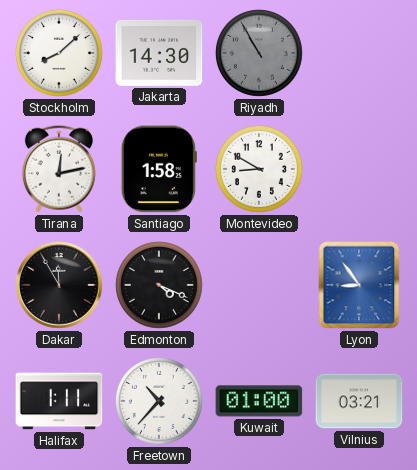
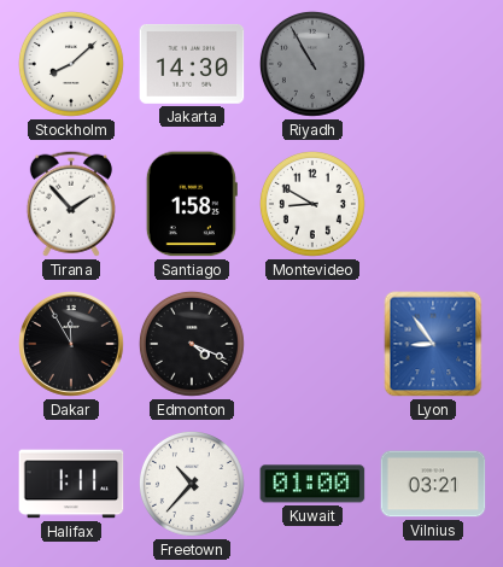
Tirana: 12:13 -> 1:53 (71, 204)
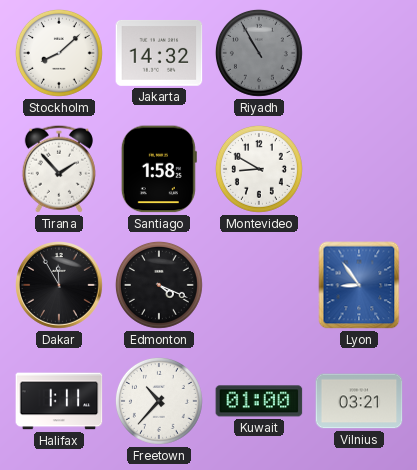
Jakarta: 14:30 -> 14:32 (159, 53)
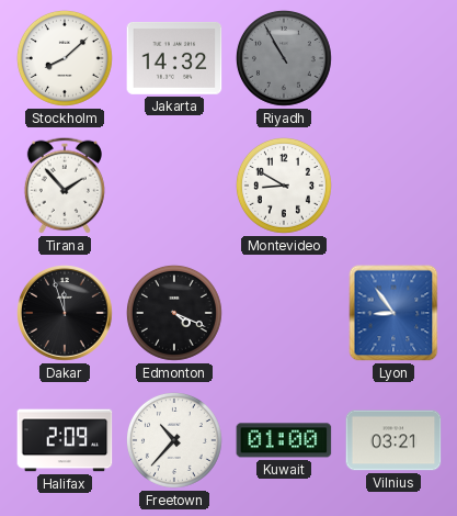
Santiago: 1:58 -> none (159, 169)
Dakar: 11:55 -> 11:57 (66, 314)
Halifax: 1:11 -> 2:09 (65, 440)
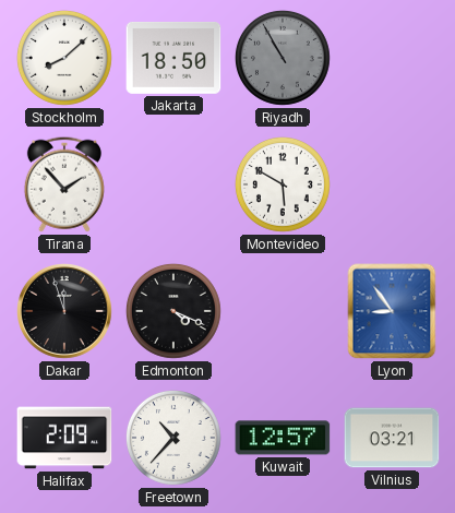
Jakarta: 14:32 -> 18:50 (173, 58)
Montevideo: 8:50 -> 5:50 (283, 184)
Kuwait: 01:00 -> 12:57 (283, 438)
